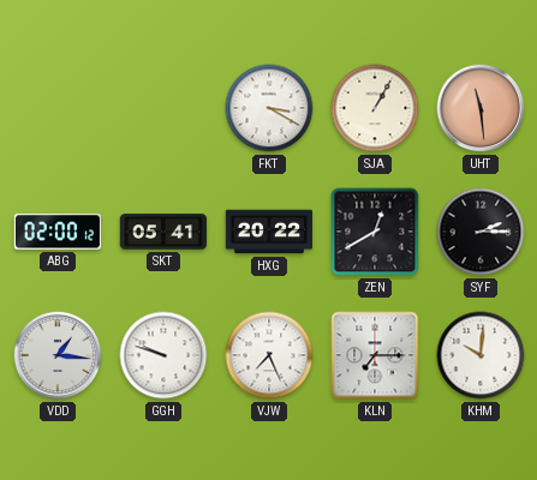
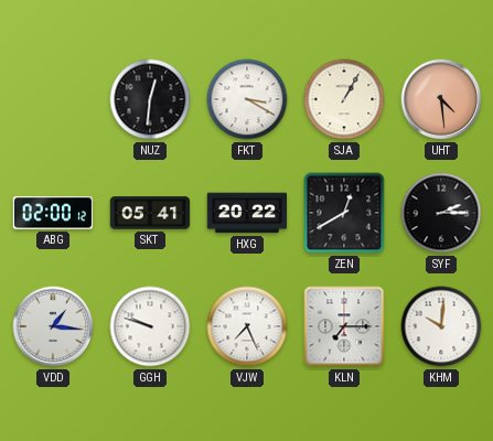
NUZ: none -> 12:31 (150, 99)
UHT: 11:29 -> 4:29 (441, 99)
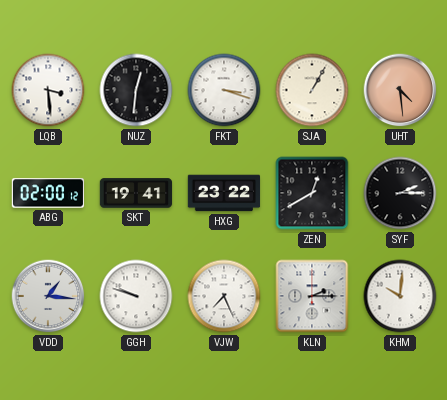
LQB: none -> 3:29 (48, 90)
FKT: 3:20 -> 3:18 (224, 90)
SKT: 05:41 -> 19:41 (136, 193)
HXG: 20:22 -> 23:22 (224, 193)
KLN: 7:15 -> 2:15 (312, 296)
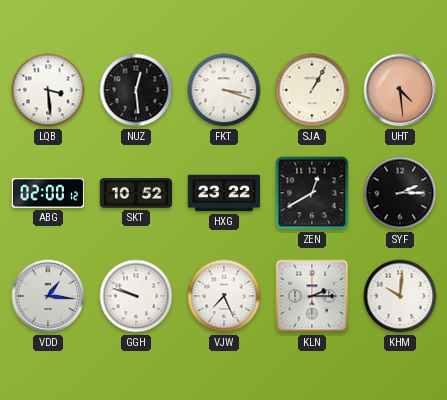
NUZ: 12:31 -> 12:29 (136, 90)
SKT: 19:41 -> 10:52 (136, 193)
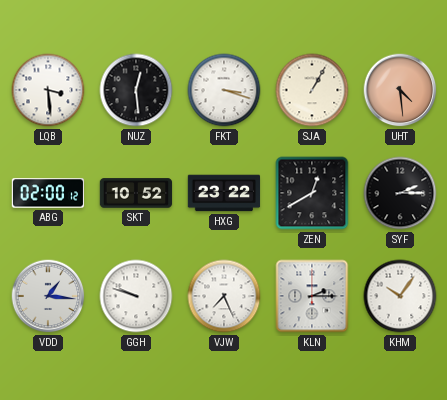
KHM: 10:01 -> 10:06 (400, 296)
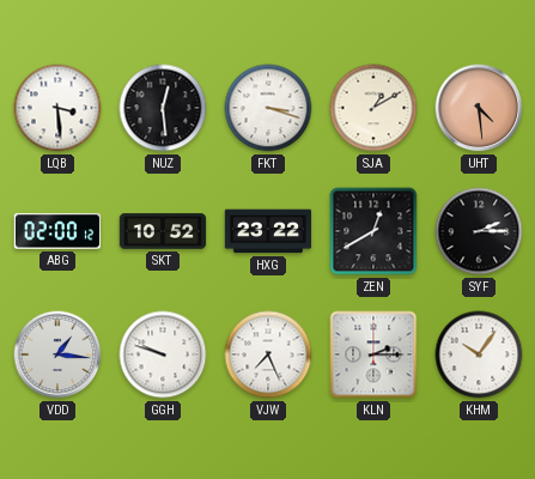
SJA: 1:05 -> 1:10 (373, 108)
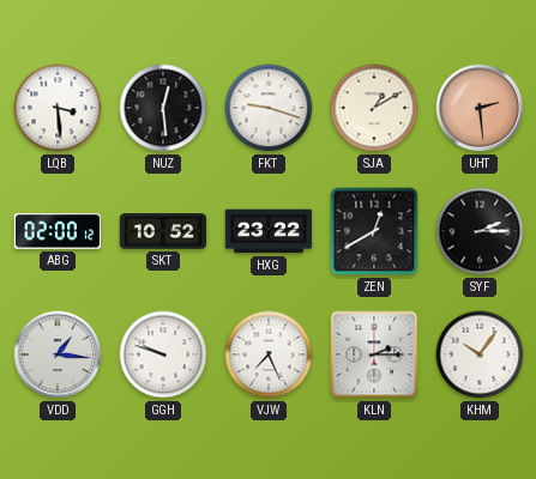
FKT: 3:18 -> 9:18 (269, 108)
UHT: 4:29 -> 2:29 (480, 108)
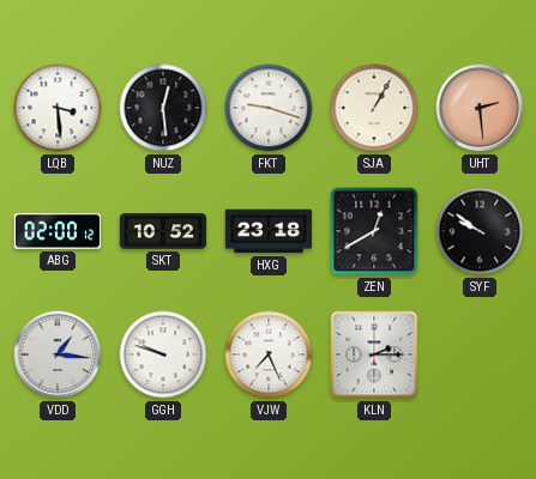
SJA: 1:10 -> 1:05 (374, 108)
HXG: 23:22 -> 23:18 (269, 231)
SYF: 2:15 -> 9:51 (480, 231)
KHM: 10:06 -> none (480, 354)
